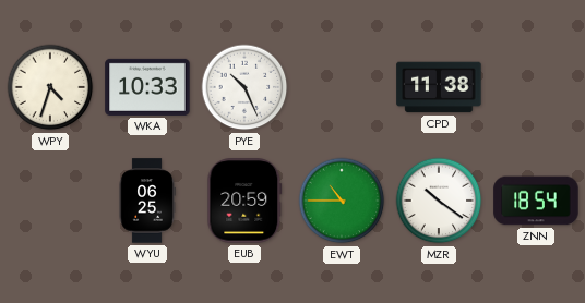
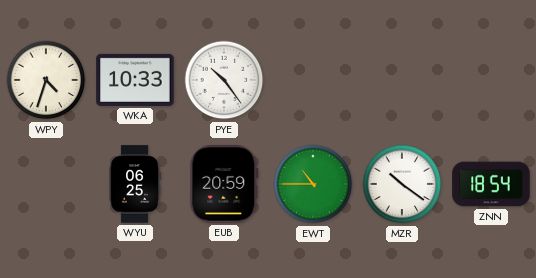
PYE: 10:26 -> 10:24 (224, 80)
CPD: 11:38 -> none (439, 87)
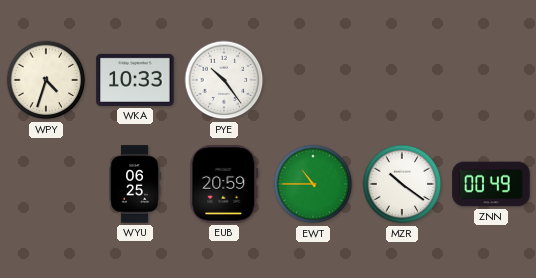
ZNN: 18:54 -> 00:49 (491, 184)
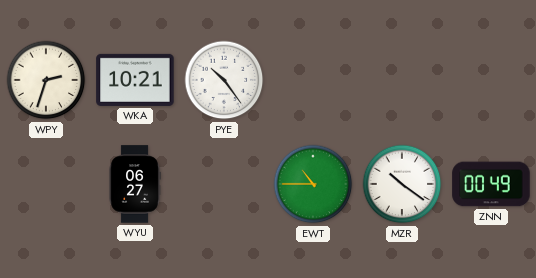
WPY: 4:33 -> 2:33 (46, 80)
WKA: 10:33 -> 10:21 (135, 80)
WYU: 06:25 -> 06:27 (135, 184)
EUB: 20:59 -> none (224, 184)
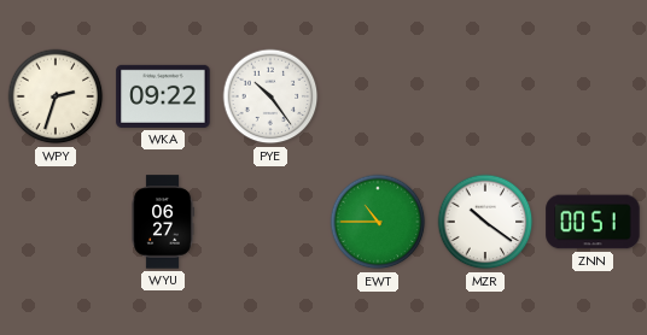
WKA: 10:21 -> 09:22 (163, 96)
ZNN: 00:49 -> 00:51 (593, 222)
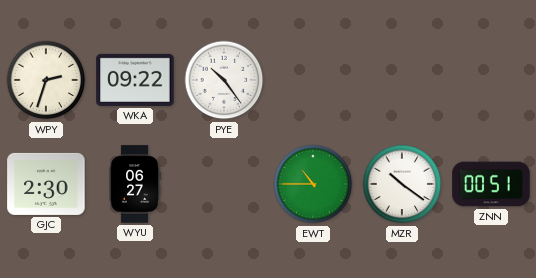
GJC: none -> 2:30 (46, 184)
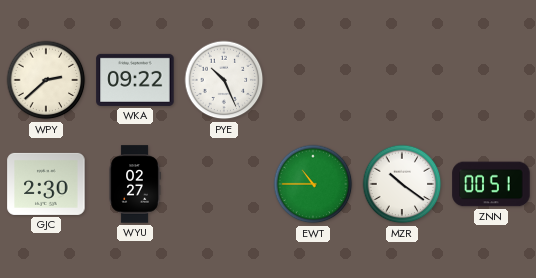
WPY: 2:33 -> 2:38 (46, 80)
PYE: 10:24 -> 10:26 (224, 80)
WYU: 06:27 -> 02:27 (135, 184)
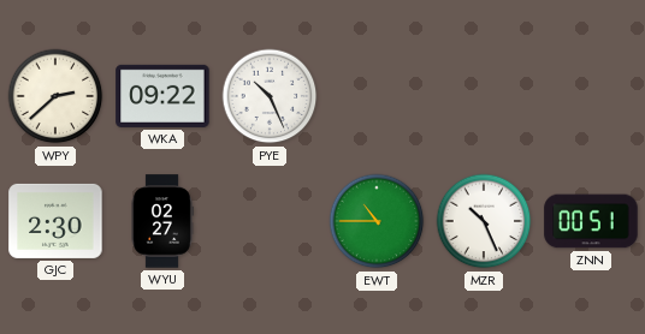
MZR: 10:21 -> 10:26 (484, 221)
